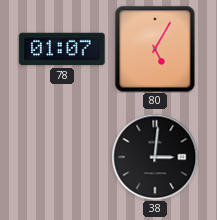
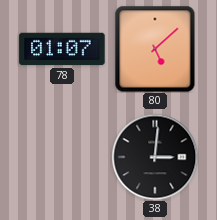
80: 5:05 -> 5:08 (155, 49)
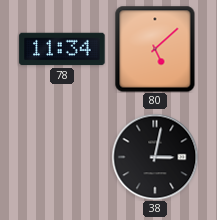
78: 01:07 -> 11:34 (62, 49)
38: 3:01 -> 3:02 (155, 157)
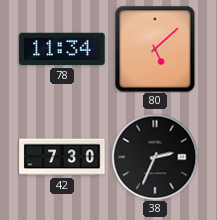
42: none -> 7:30 (62, 157)
38: 3:02 -> 2:34 (155, 157)
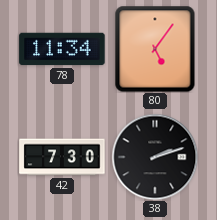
80: 5:08 -> 5:06 (155, 49)
38: 2:34 -> 2:12 (155, 157)
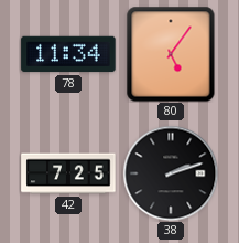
42: 7:30 -> 7:25 (68, 173)
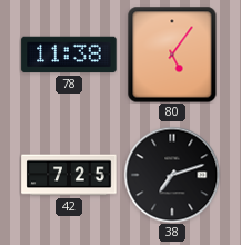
78: 11:34 -> 11:38 (69, 55)
38: 2:12 -> 7:12 (172, 175)
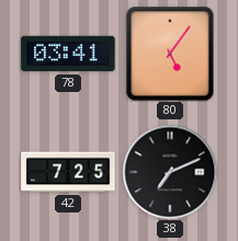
78: 11:38 -> 03:41 (68, 54)
38: 7:12 -> 7:11 (170, 172)
